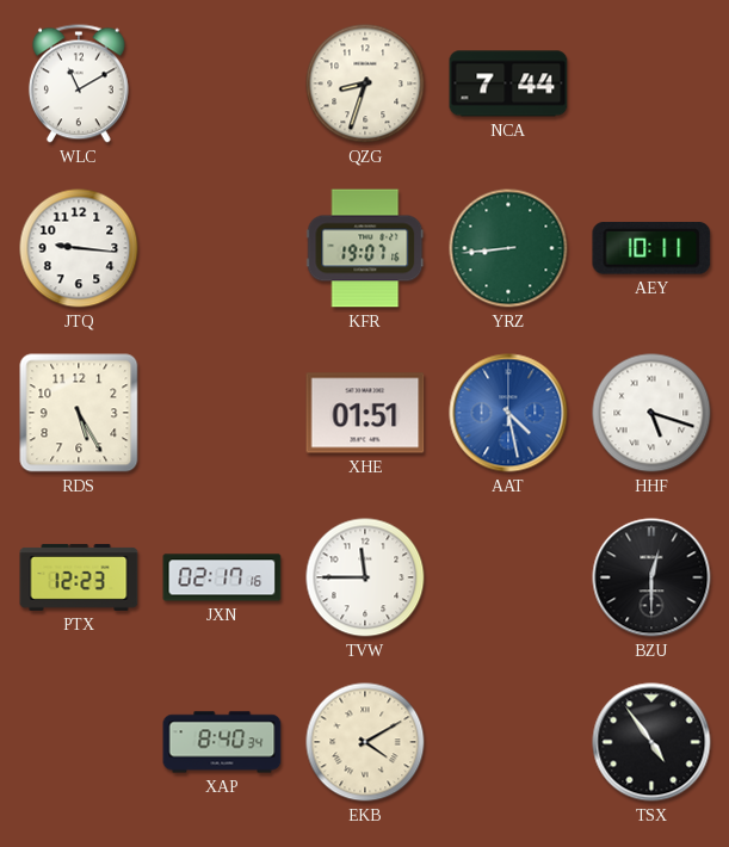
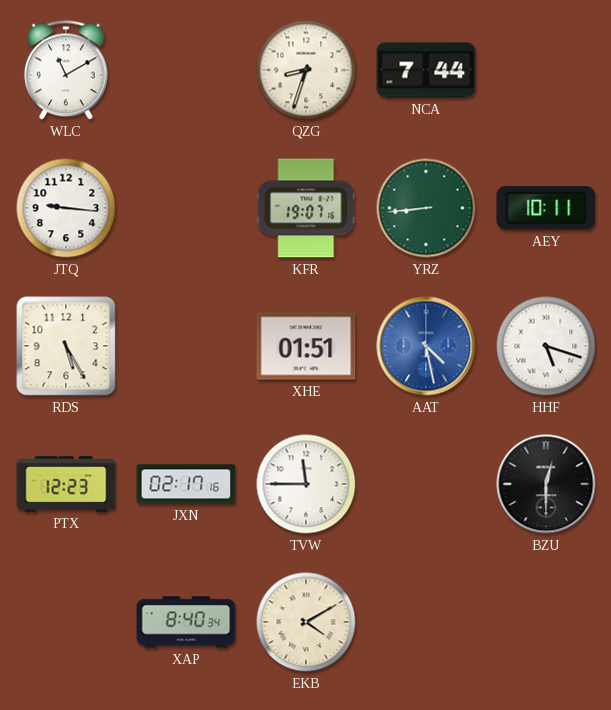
TSX: 4:54 -> none (651, 742)
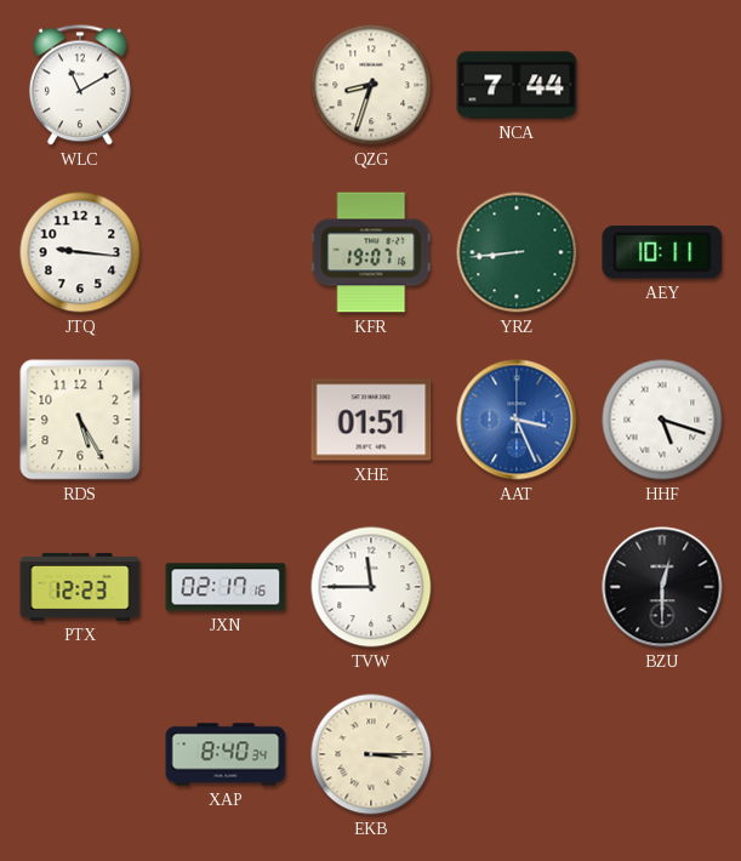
AAT: 4:28 -> 3:26 (517, 420)
EKB: 4:10 -> 3:15 (371, 754)
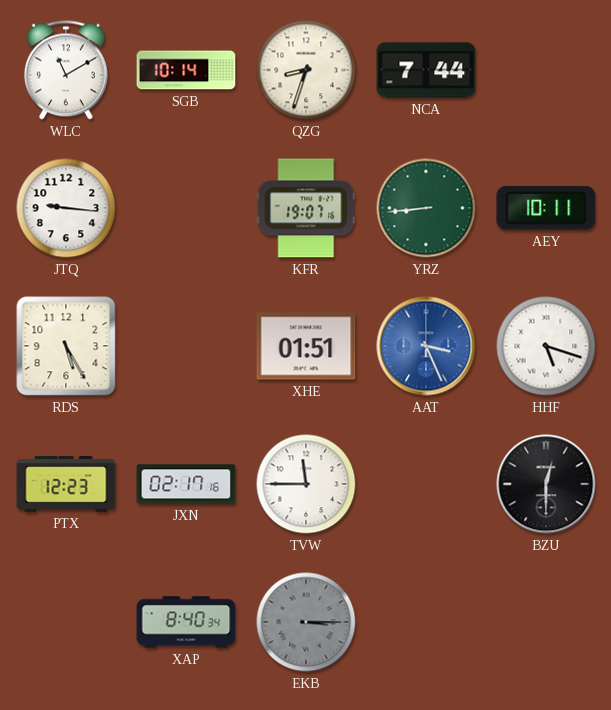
SGB: none -> 10:14 (186, 70)
EKB dial: cream -> grey (306, 622)
